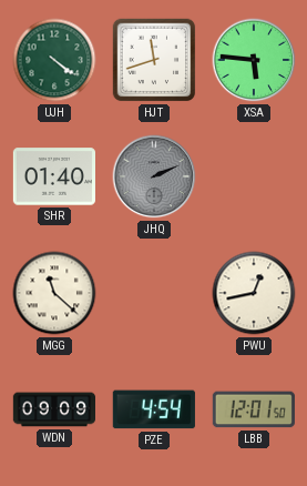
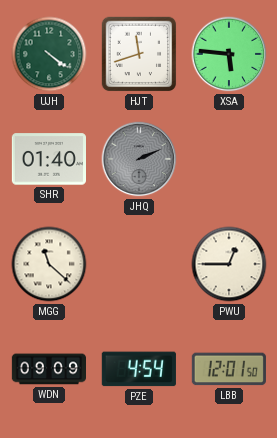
PWU: 12:43 -> 12:45 (229, 264)
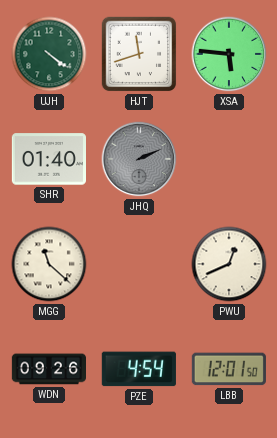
PWU: 12:45 -> 12:41 (229, 264)
WDN: 09:09 -> 09:26 (48, 369)
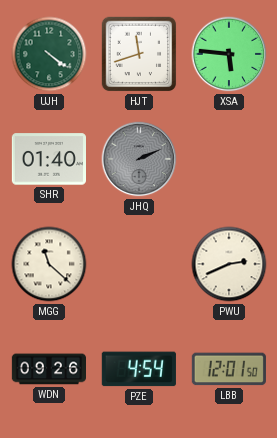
PWU: 12:41 -> 2:41 (229, 264)
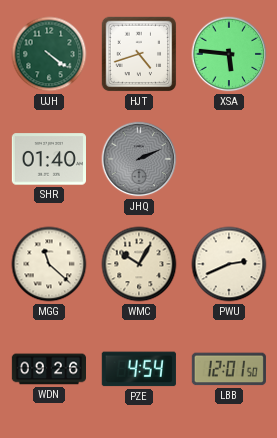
HJT: 11:42 -> 4:42 (139, 54)
WMC: none -> 10:05 (139, 264)
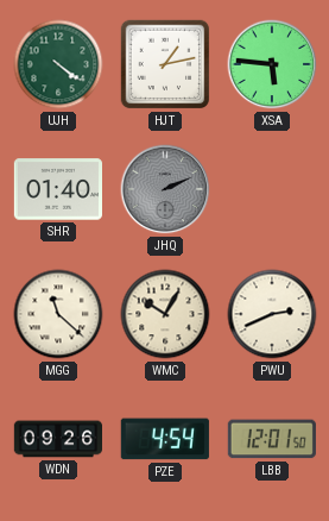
HJT: 4:42 -> 1:13 (165, 64)
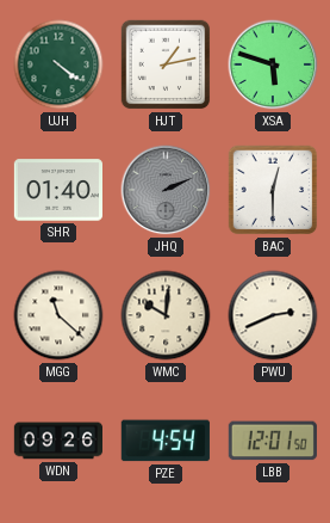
XSA: 5:46 -> 5:48 (273, 64)
BAC: none -> 12:30 (273, 190)
WMC: 10:05 -> 10:01 (166, 315)
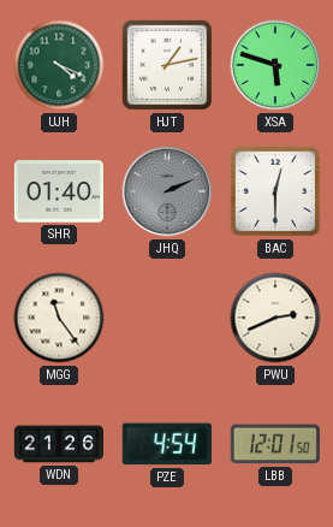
UJH: 4:21 -> 4:19 (59, 65)
MGG: 11:22 -> 11:24 (59, 318)
WMC: 10:01 -> none (166, 315)
WDN: 09:26 -> 21:26 (58, 444)
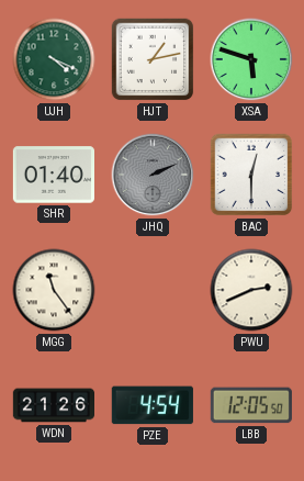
LBB: 12:01 -> 12:05 (251, 405)
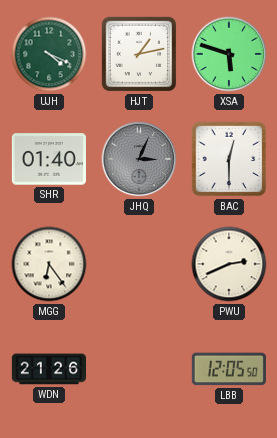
JHQ: 2:11 -> 3:04 (139, 159)
MGG: 11:24 -> 6:24 (49, 264)
PZE: 4:54 -> none (153, 405)
